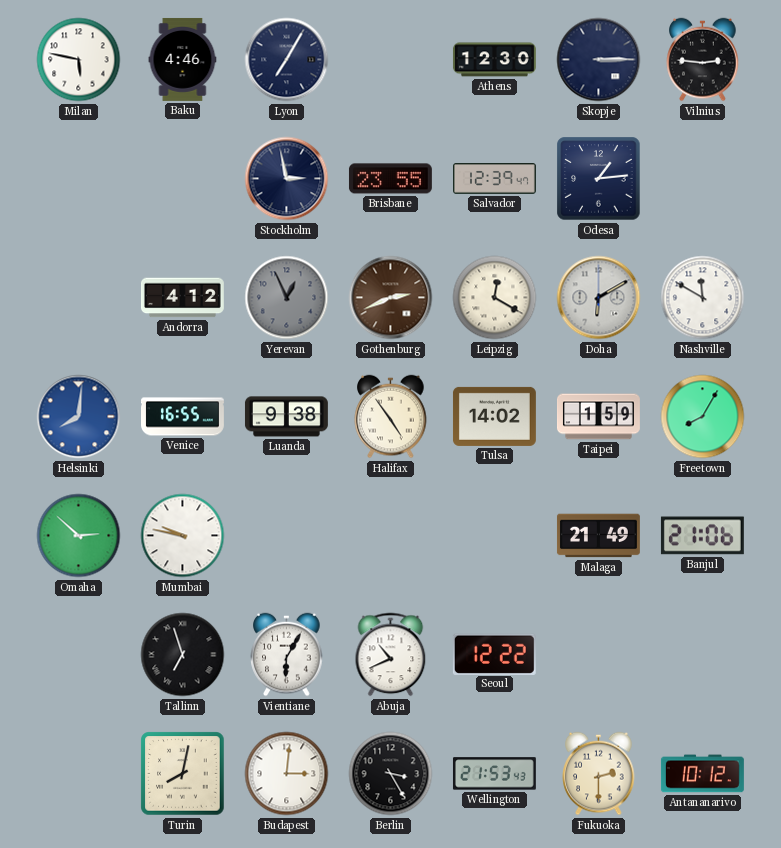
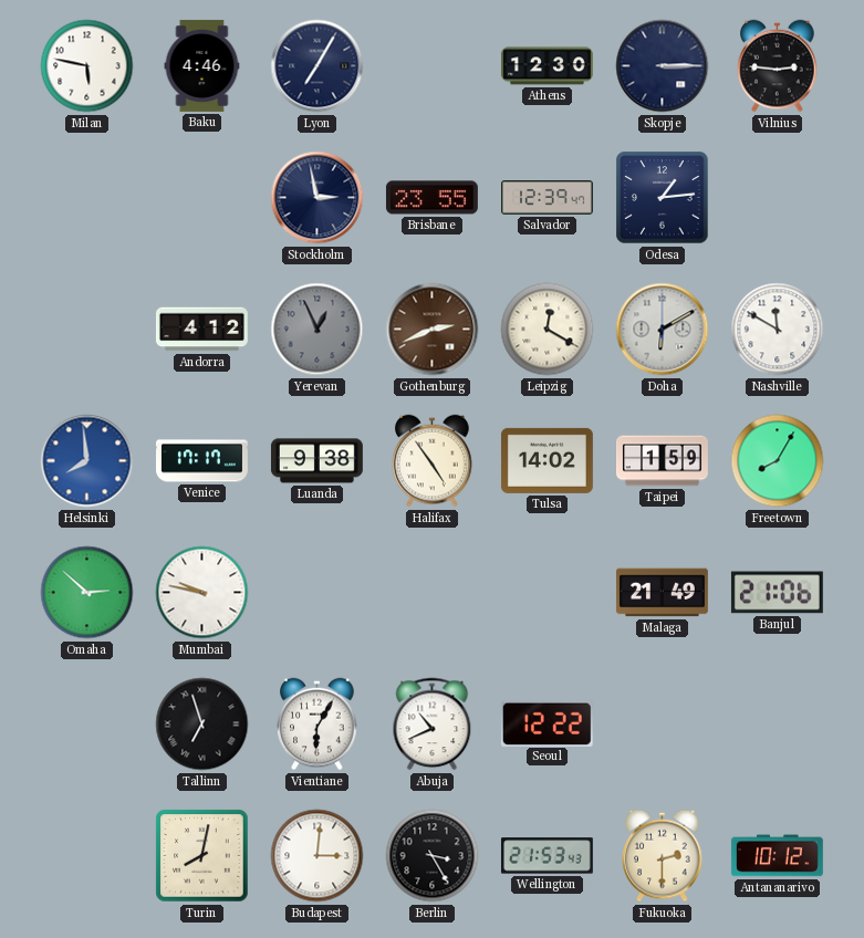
Helsinki: 8:01 -> 7:59 (87, 461)
Venice: 16:55 -> 17:17 (202, 461)
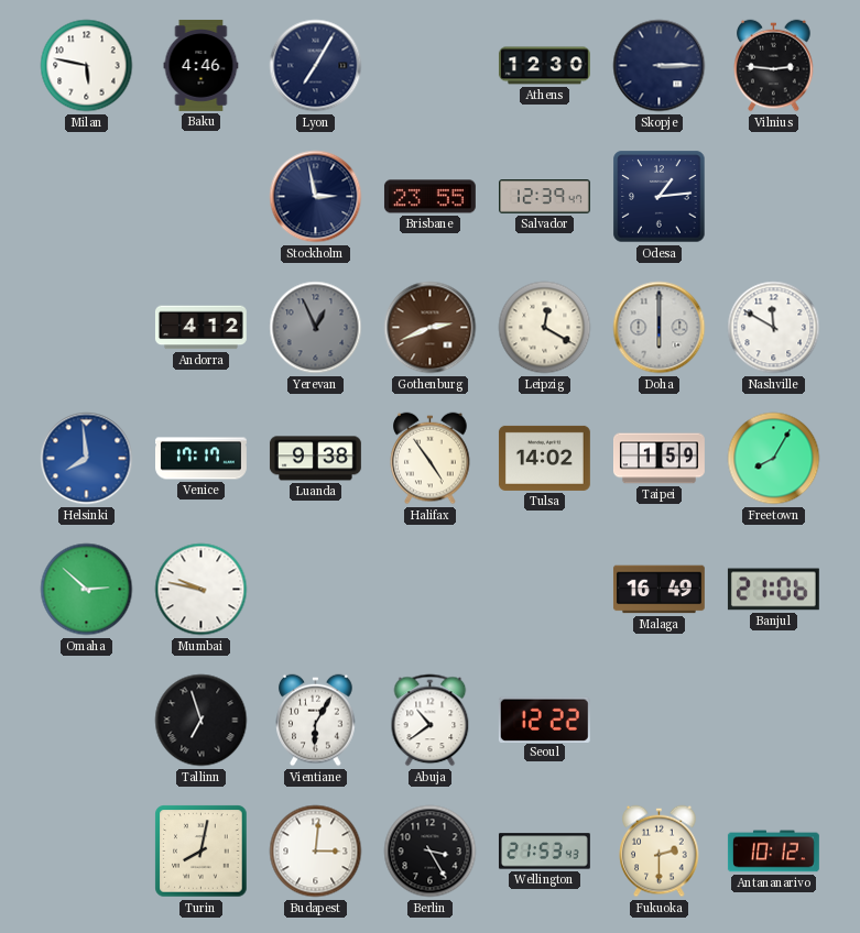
Doha: 6:10 -> 6:00 (660, 328)
Malaga: 21:49 -> 16:49 (658, 590)
Abuja: 10:41 -> 10:39 (431, 721)
